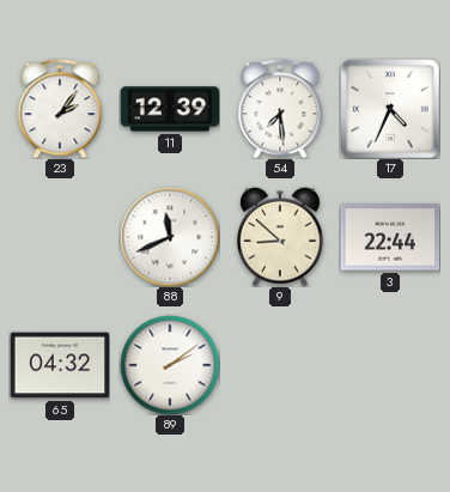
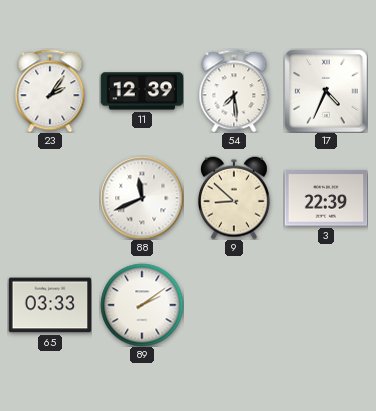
3: 22:44 -> 22:39 (326, 198)
65: 04:32 -> 03:33 (50, 305)
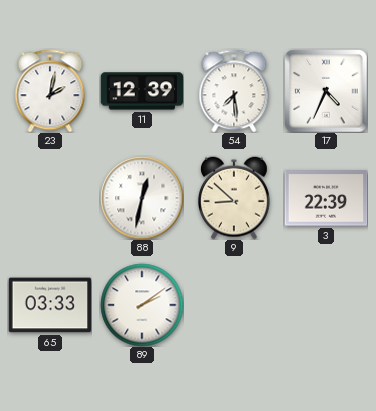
23: 2:06 -> 2:02 (50, 91)
88: 11:41 -> 12:32 (142, 198)
